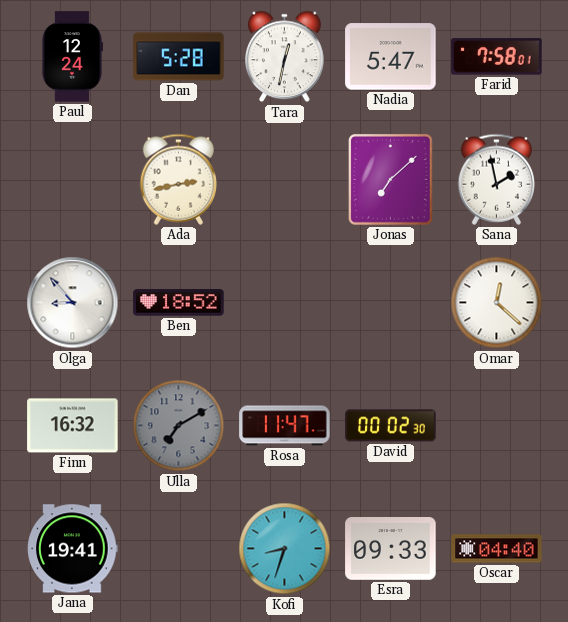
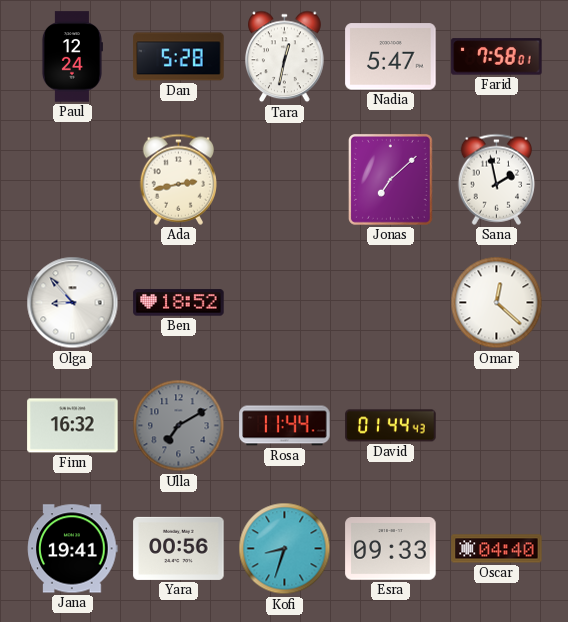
Rosa: 11:47 -> 11:44 (285, 426)
David: 00:02 -> 01:44 (391, 426)
Yara: none -> 00:56 (179, 548)
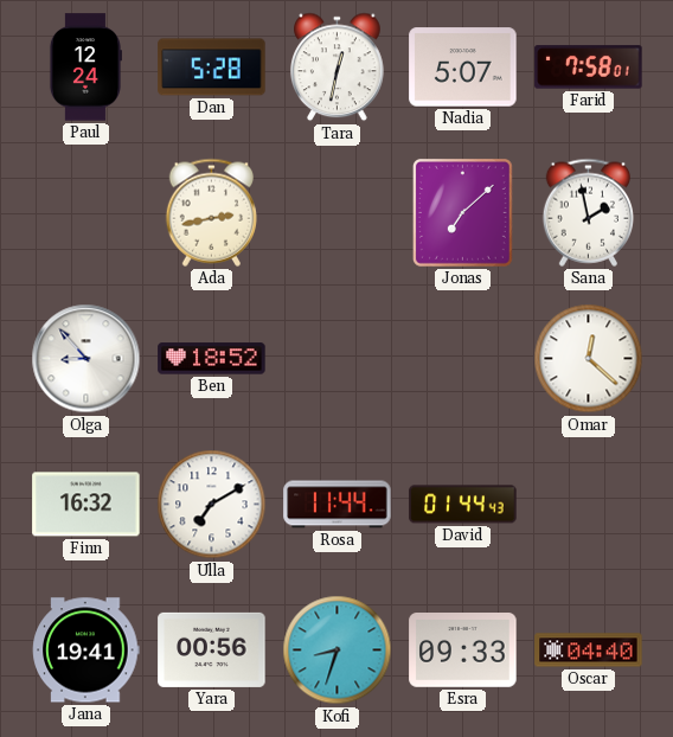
Nadia: 5:47 -> 5:07 (463, 68)
Ulla dial: grey -> white (212, 505)
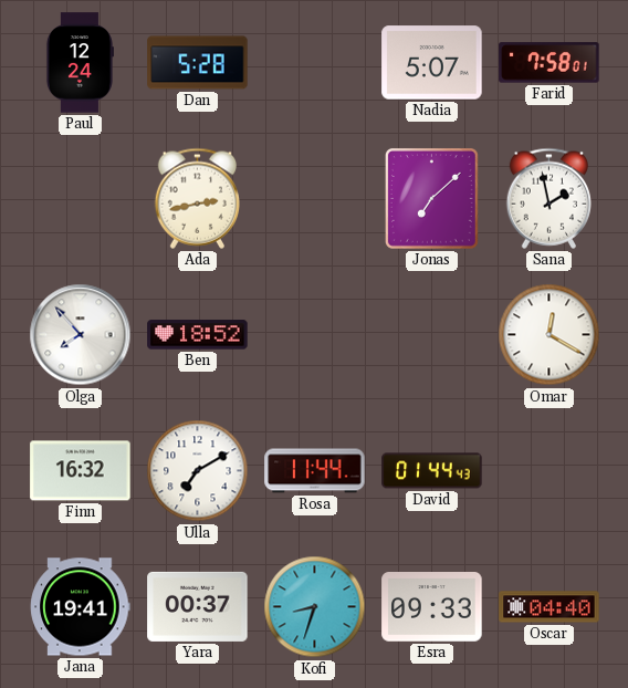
Tara: 12:32 -> none (338, 68)
Olga: 8:53 -> 7:53 (81, 335)
Omar: 12:22 -> 12:20 (549, 335)
Yara: 00:56 -> 00:37 (198, 606)
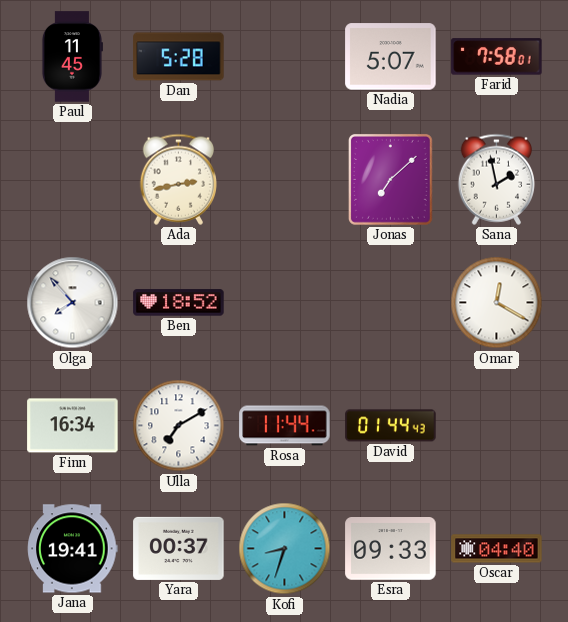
Paul: 12:24 -> 11:45 (72, 57)
Finn: 16:32 -> 16:34 (73, 426)
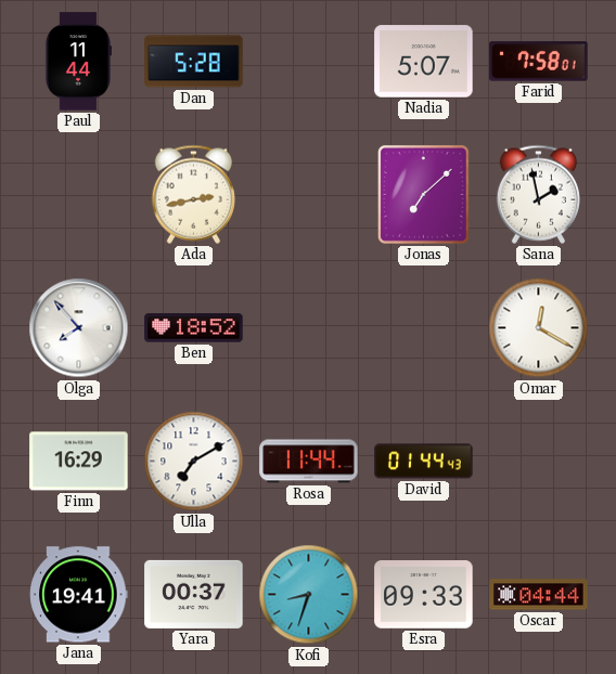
Paul: 11:45 -> 11:44 (78, 62)
Finn: 16:34 -> 16:29 (79, 462)
Oscar: 04:40 -> 04:44 (539, 595)
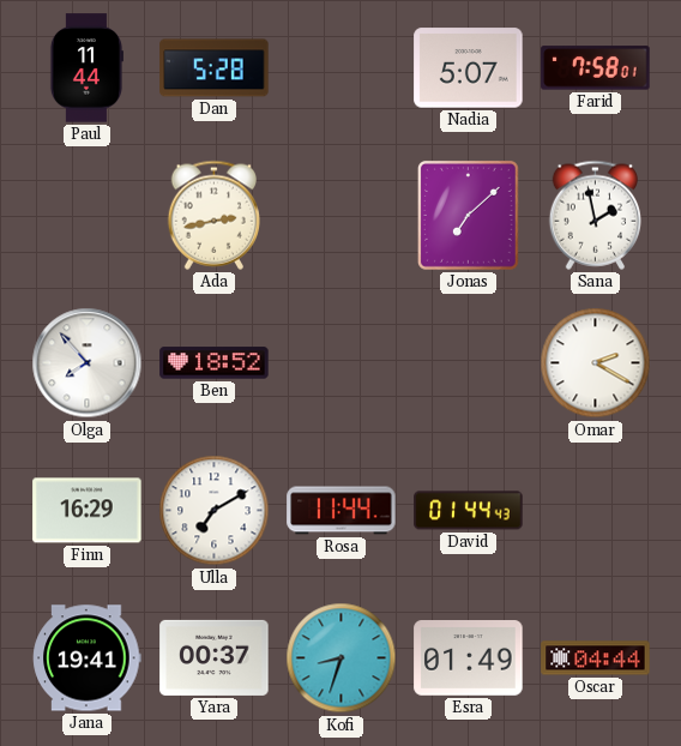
Omar: 12:20 -> 2:20 (596, 363)
Esra: 09:33 -> 01:49 (469, 658)
